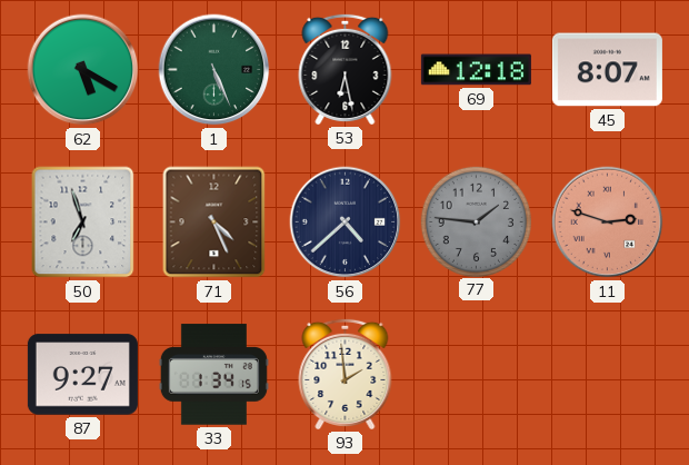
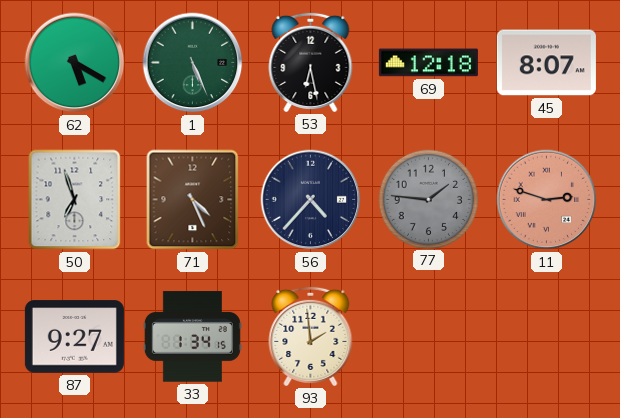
56: 4:38 -> 4:37 (311, 200)
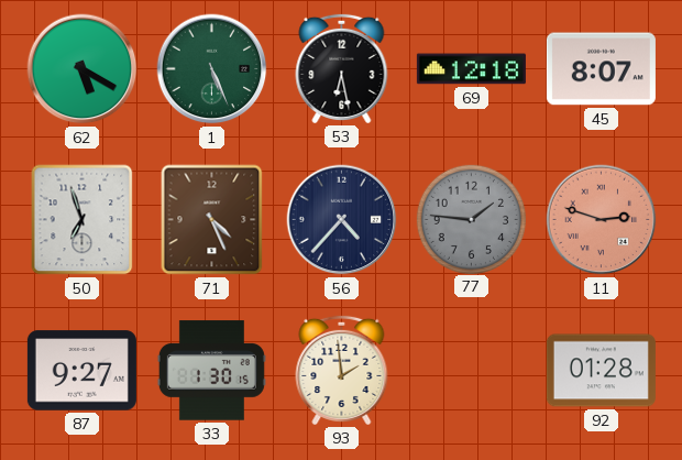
33: 1:34 -> 1:30 (211, 371)
92: none -> 01:28 (601, 371)
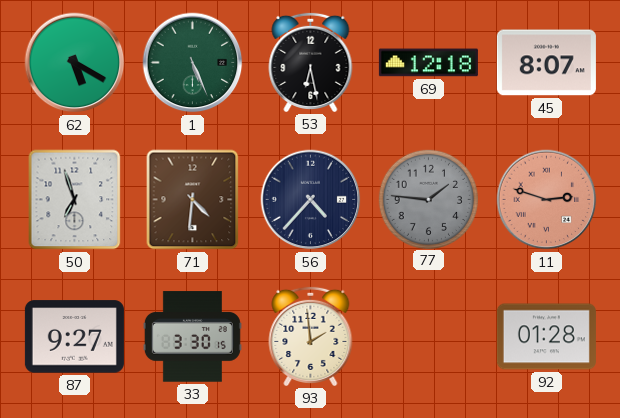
71: 4:26 -> 4:31 (193, 200)
33: 1:30 -> 3:30 (192, 337)
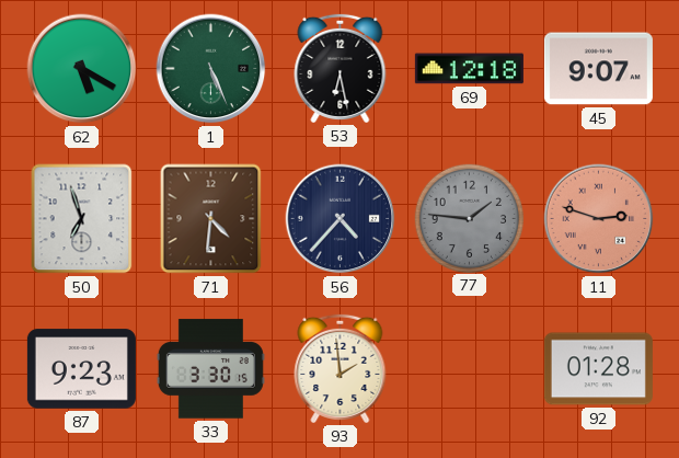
45: 8:07 -> 9:07 (598, 69)
87: 9:27 -> 9:23 (81, 369)
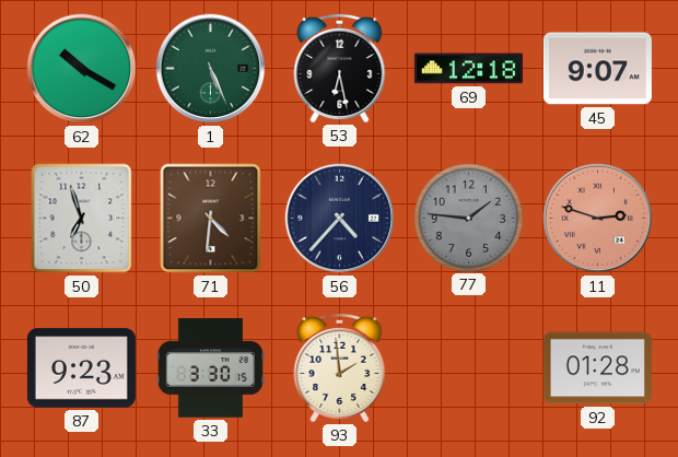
62: 5:20 -> 10:20 (82, 69)
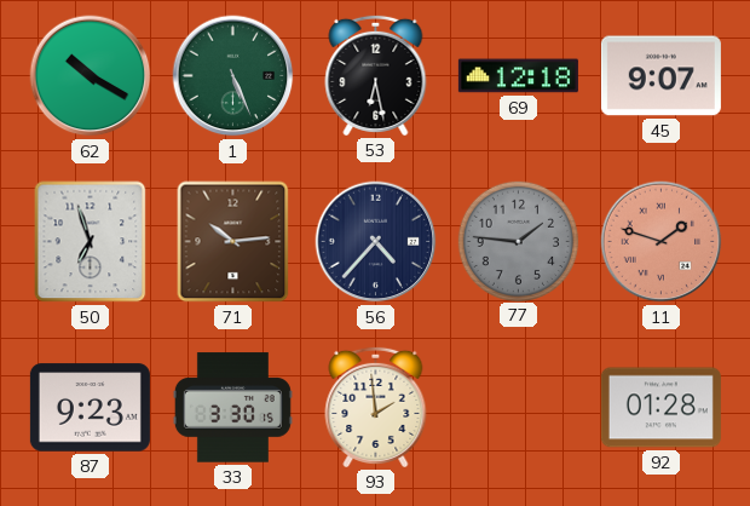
71: 4:31 -> 10:14 (233, 242)
11: 2:48 -> 1:48 (662, 242)
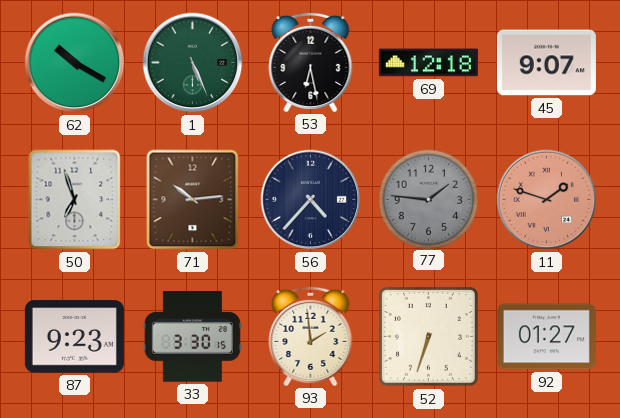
52: none -> 6:33 (428, 336)
92: 01:28 -> 01:27 (546, 337)
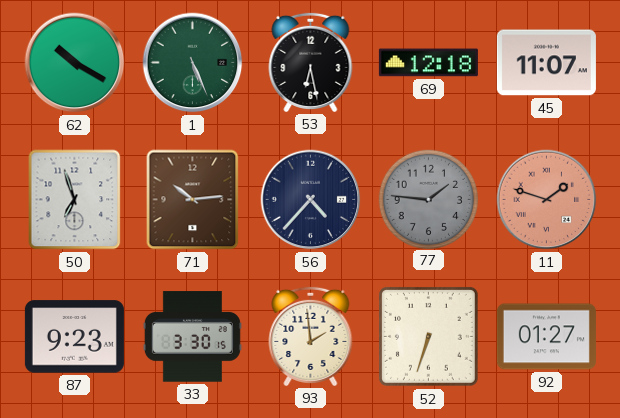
45: 9:07 -> 11:07 (546, 63)
